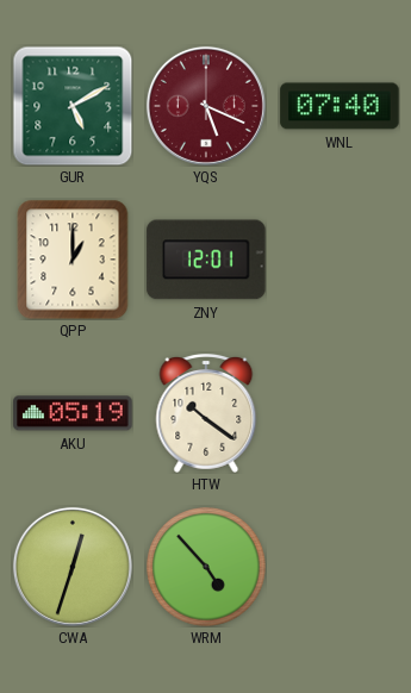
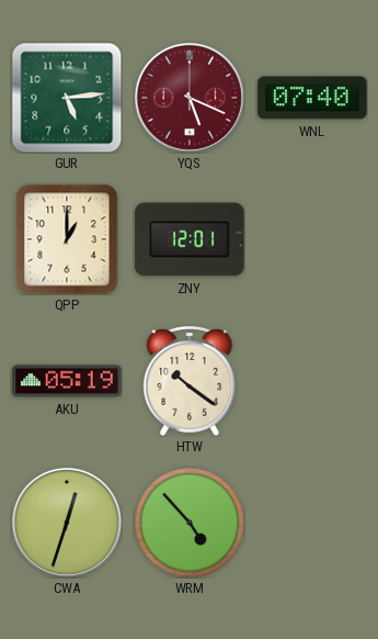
GUR: 5:10 -> 5:14 (67, 98)
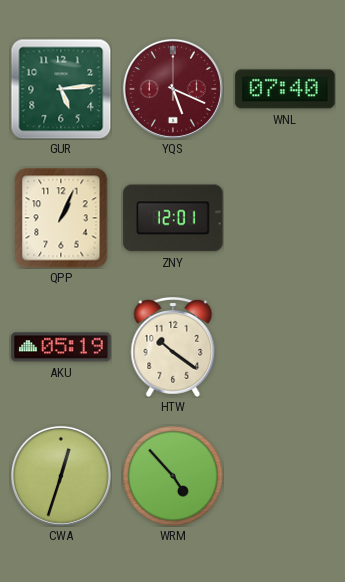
QPP: 1:00 -> 1:04 (61, 218)
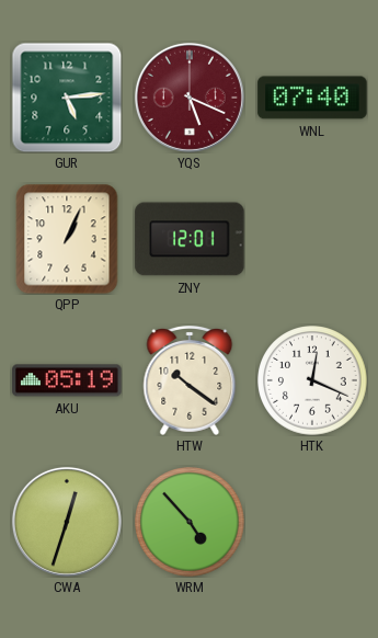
HTK: none -> 12:19 (312, 380)
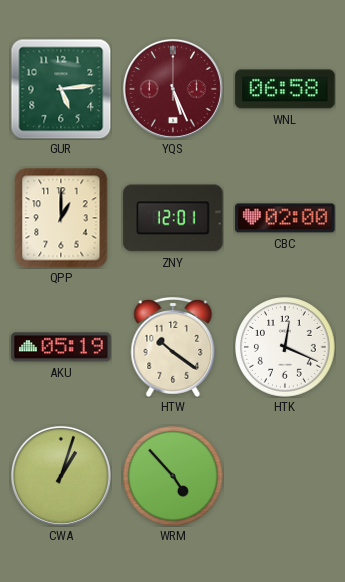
YQS: 5:19 -> 5:26 (173, 89)
WNL: 07:40 -> 06:58 (285, 89)
QPP: 1:04 -> 1:00 (61, 218)
CBC: none -> 02:00 (285, 218)
CWA: 12:33 -> 1:03 (61, 476)
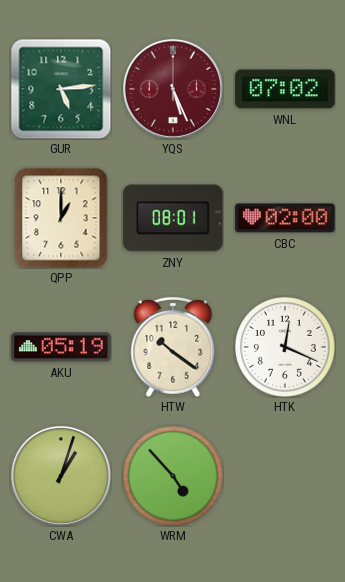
WNL: 06:58 -> 07:02 (285, 89)
ZNY: 12:01 -> 08:01 (173, 218)
